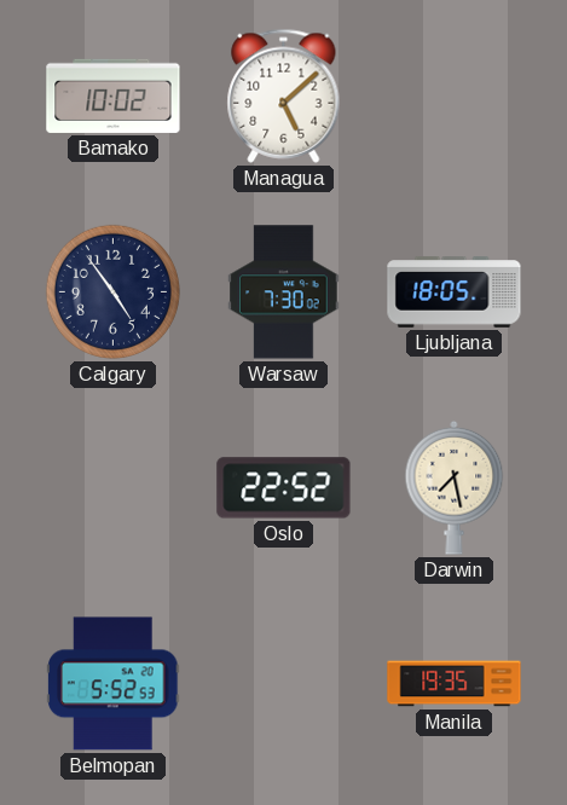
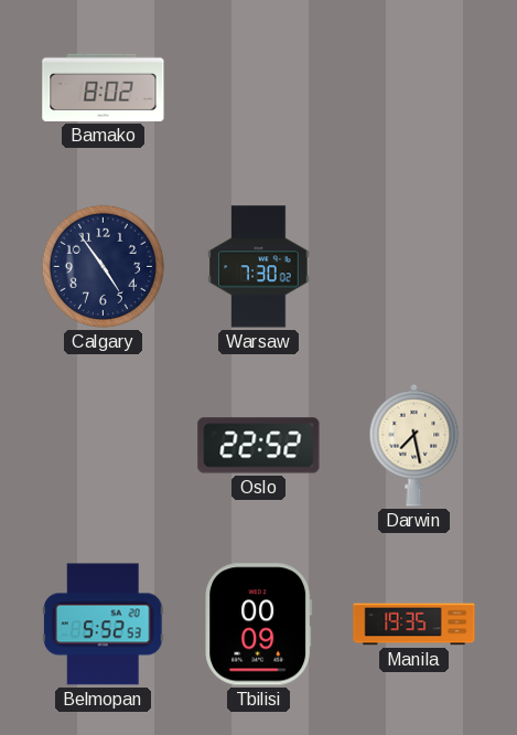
Bamako: 10:02 -> 8:02 (104, 87)
Managua: 5:08 -> none (284, 95)
Ljubljana: 18:05 -> none (455, 293)
Tbilisi: none -> 00:09 (259, 625)
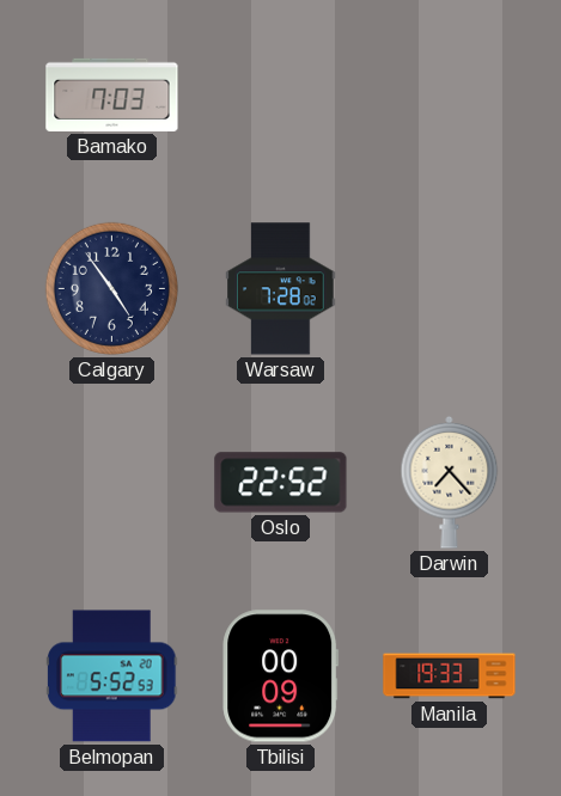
Bamako: 8:02 -> 7:03 (112, 94)
Warsaw: 7:30 -> 7:28 (281, 289)
Darwin: 7:28 -> 7:23 (450, 482)
Manila: 19:35 -> 19:33 (450, 676)
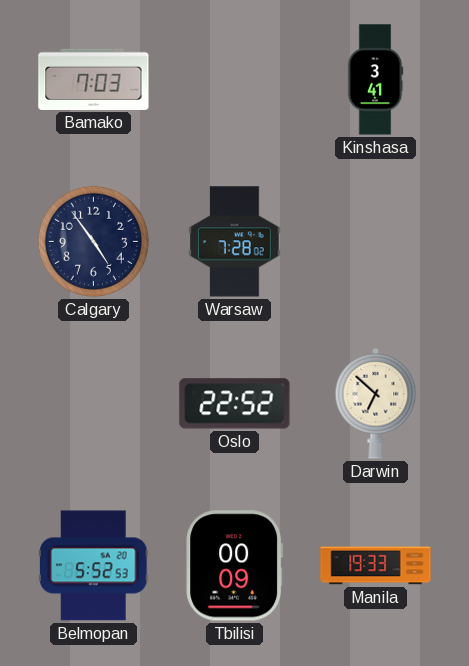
Kinshasa: none -> 3:41 (375, 80)
Darwin: 7:23 -> 6:52 (376, 403)
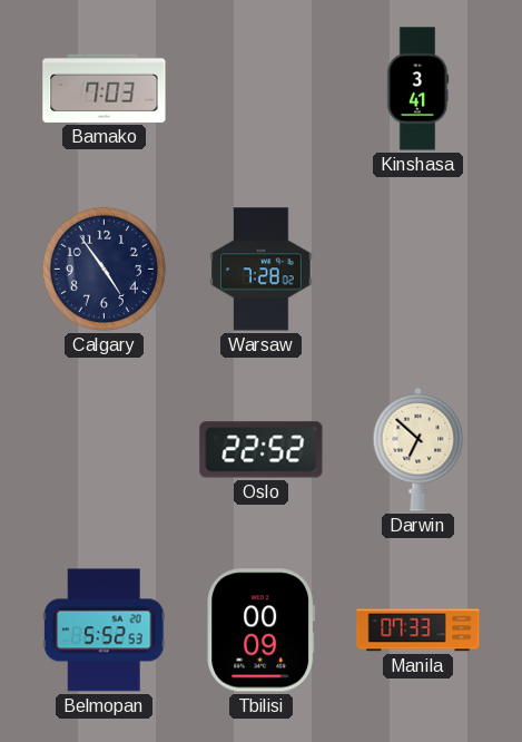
Manila: 19:33 -> 07:33 (418, 631)
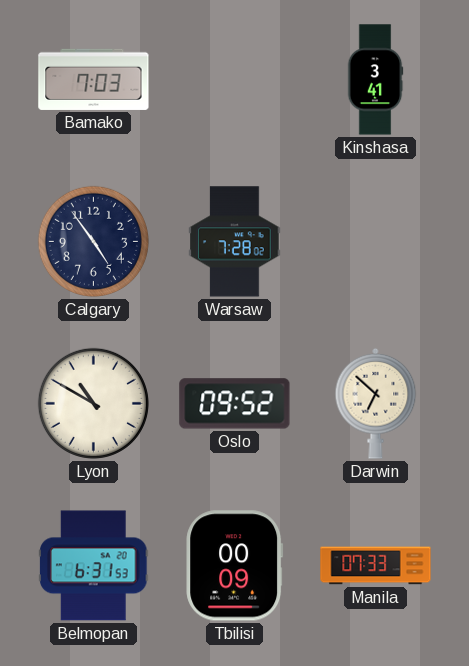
Lyon: none -> 10:50 (93, 403)
Oslo: 22:52 -> 09:52 (235, 404)
Belmopan: 5:52 -> 6:31 (94, 566)
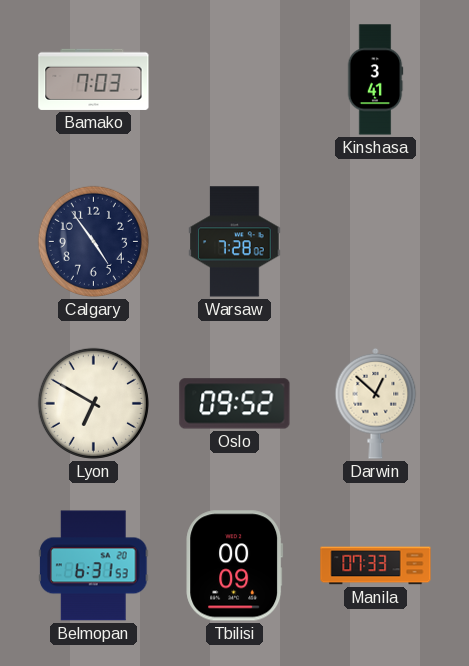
Lyon: 10:50 -> 6:50 (93, 403)
Darwin: 6:52 -> 12:52 (376, 403)
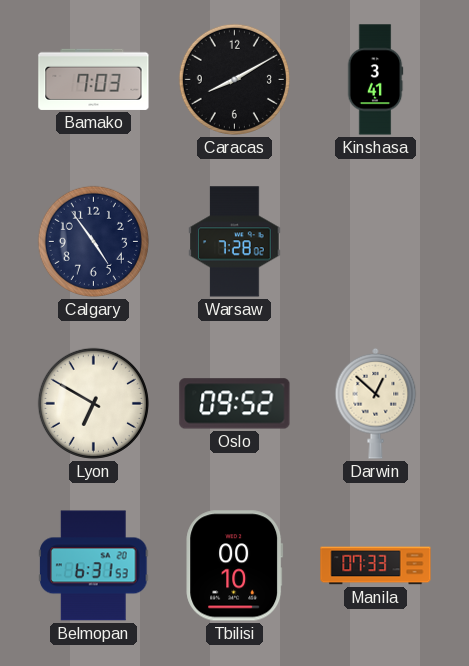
Caracas: none -> 8:10 (234, 79)
Tbilisi: 00:09 -> 00:10 (235, 566)
